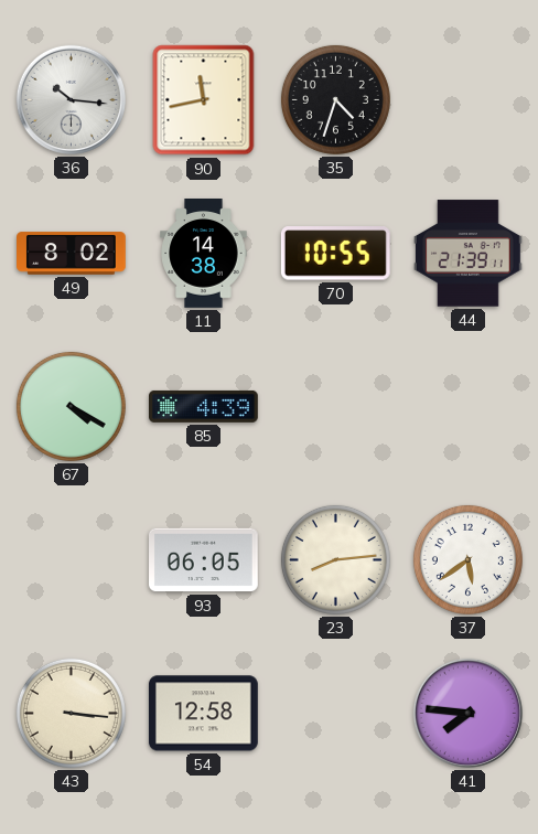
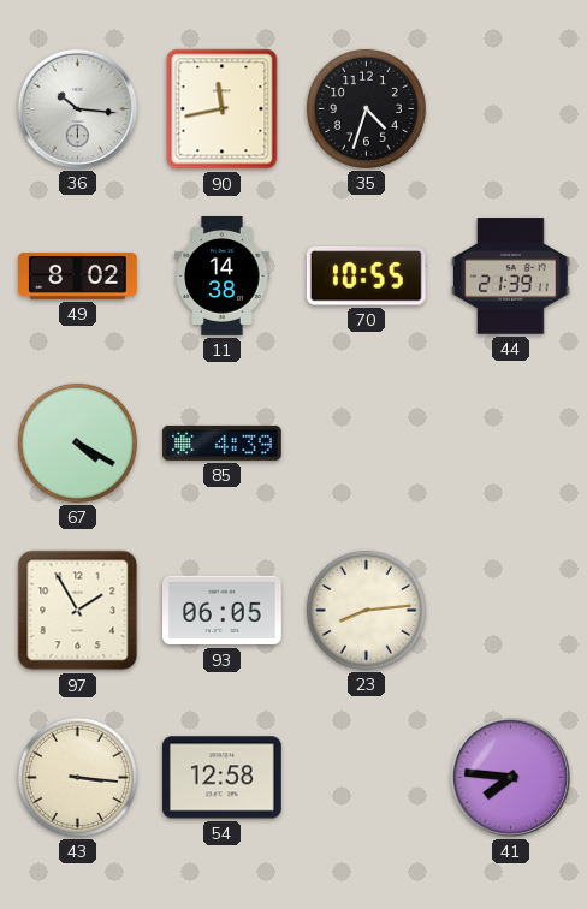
97: none -> 1:55 (78, 611)
37: 5:39 -> none (467, 559)
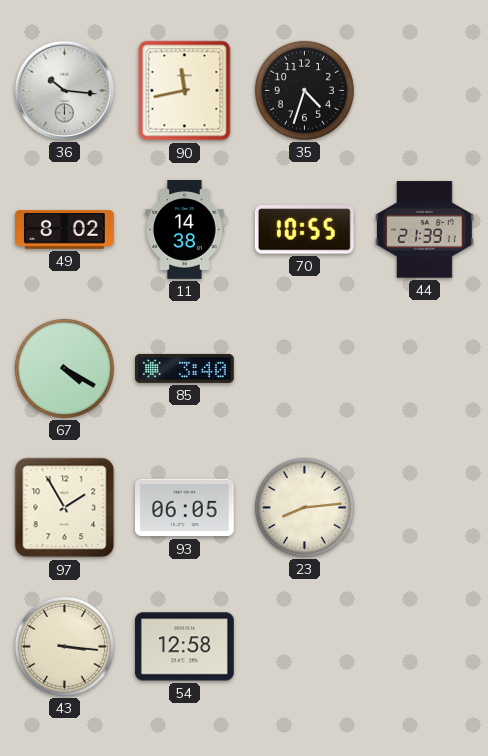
85: 4:39 -> 3:40 (185, 368)
41: 7:46 -> none (510, 777)
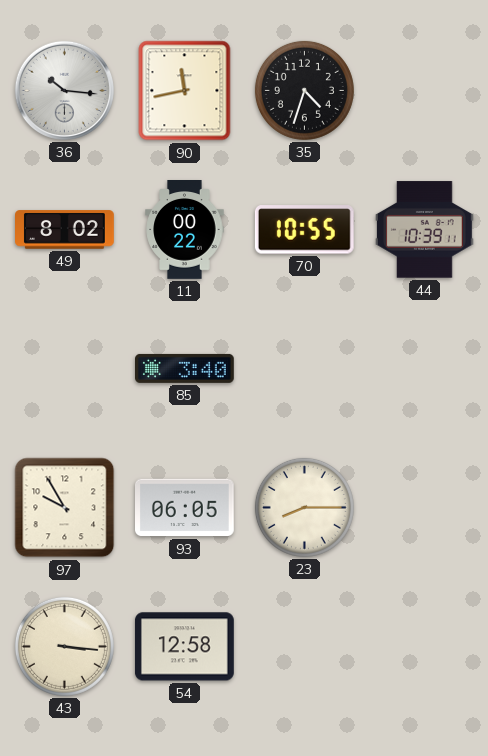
11: 14:38 -> 00:22 (185, 230)
44: 21:39 -> 10:39 (424, 230)
67: 4:20 -> none (64, 368)
97: 1:55 -> 9:55 (65, 508)
23: 8:14 -> 8:15 (304, 507)
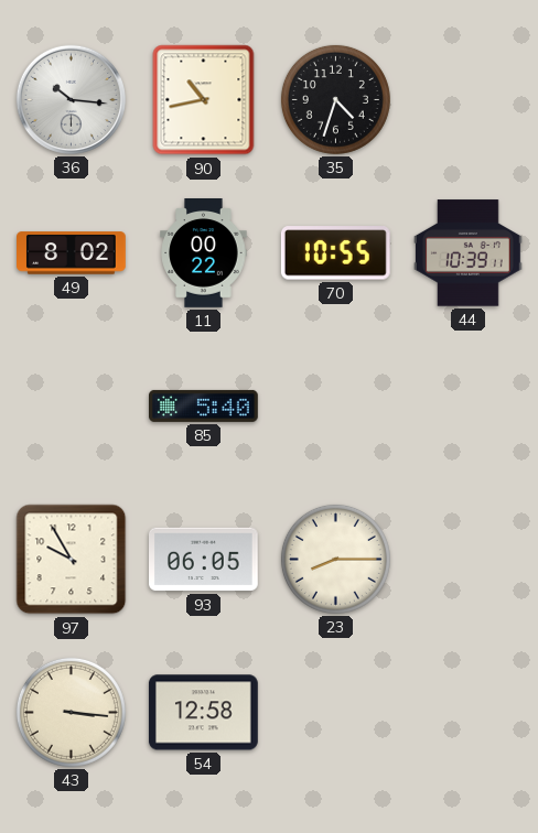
90: 11:43 -> 10:43 (204, 100)
85: 3:40 -> 5:40 (204, 405)
